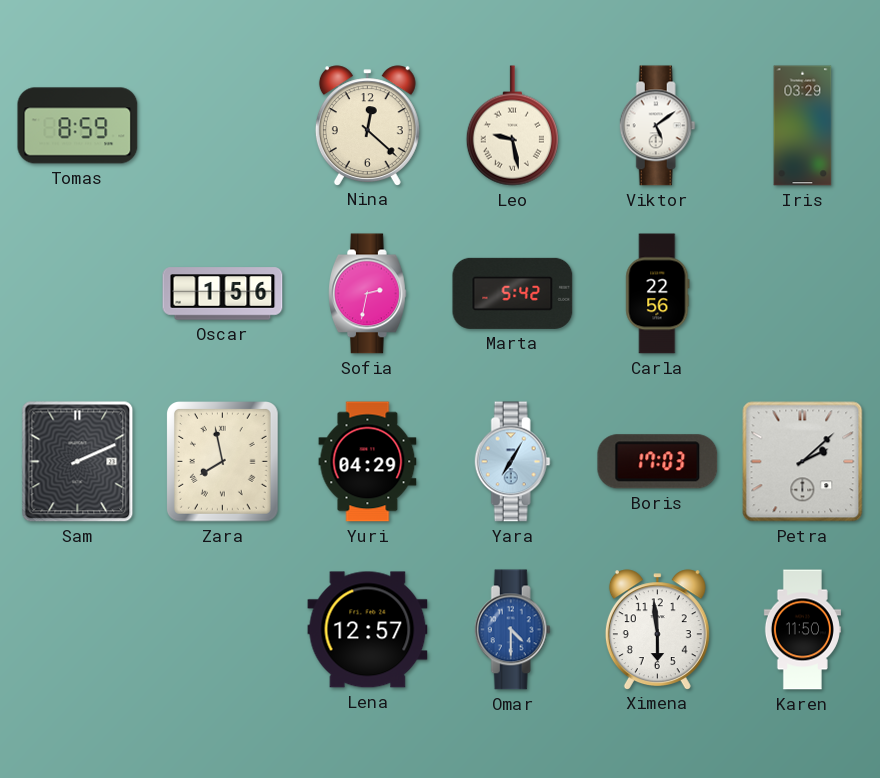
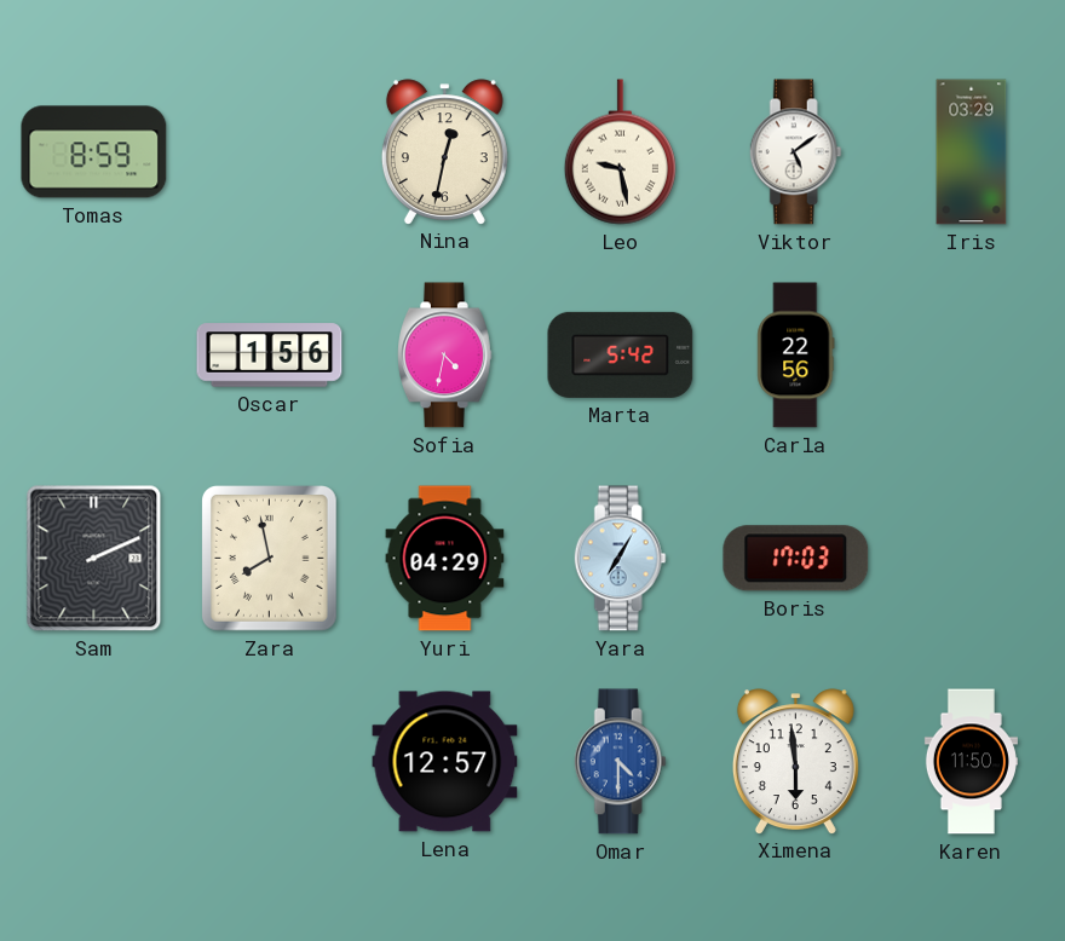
Nina: 12:22 -> 12:32 (444, 151)
Sofia: 2:32 -> 4:32 (445, 356)
Petra: 2:08 -> none (803, 462)
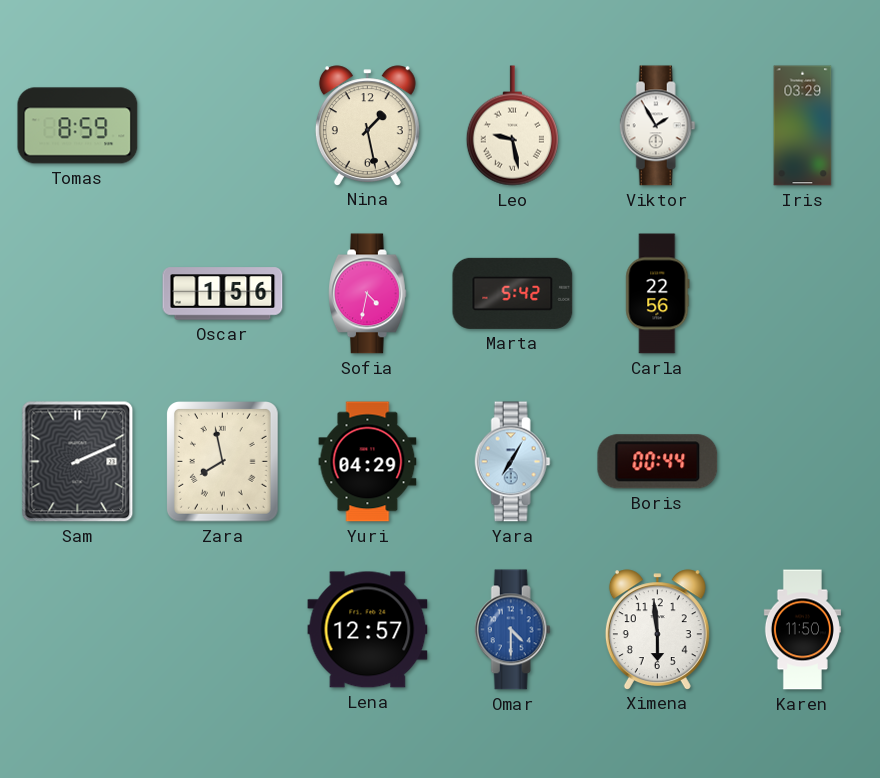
Nina: 12:32 -> 1:28 (367, 125)
Viktor: 5:09 -> 1:55 (657, 126)
Boris: 17:03 -> 00:44 (658, 462)
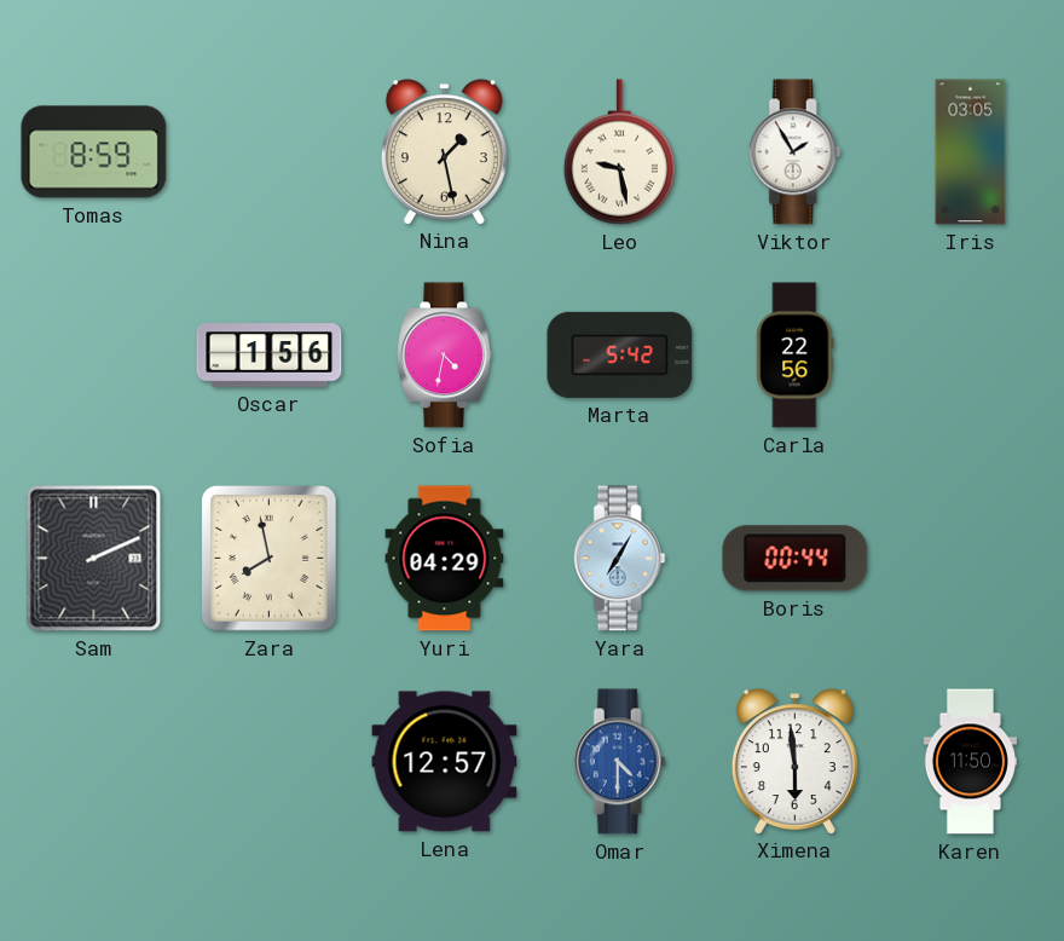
Iris: 03:29 -> 03:05 (971, 152)
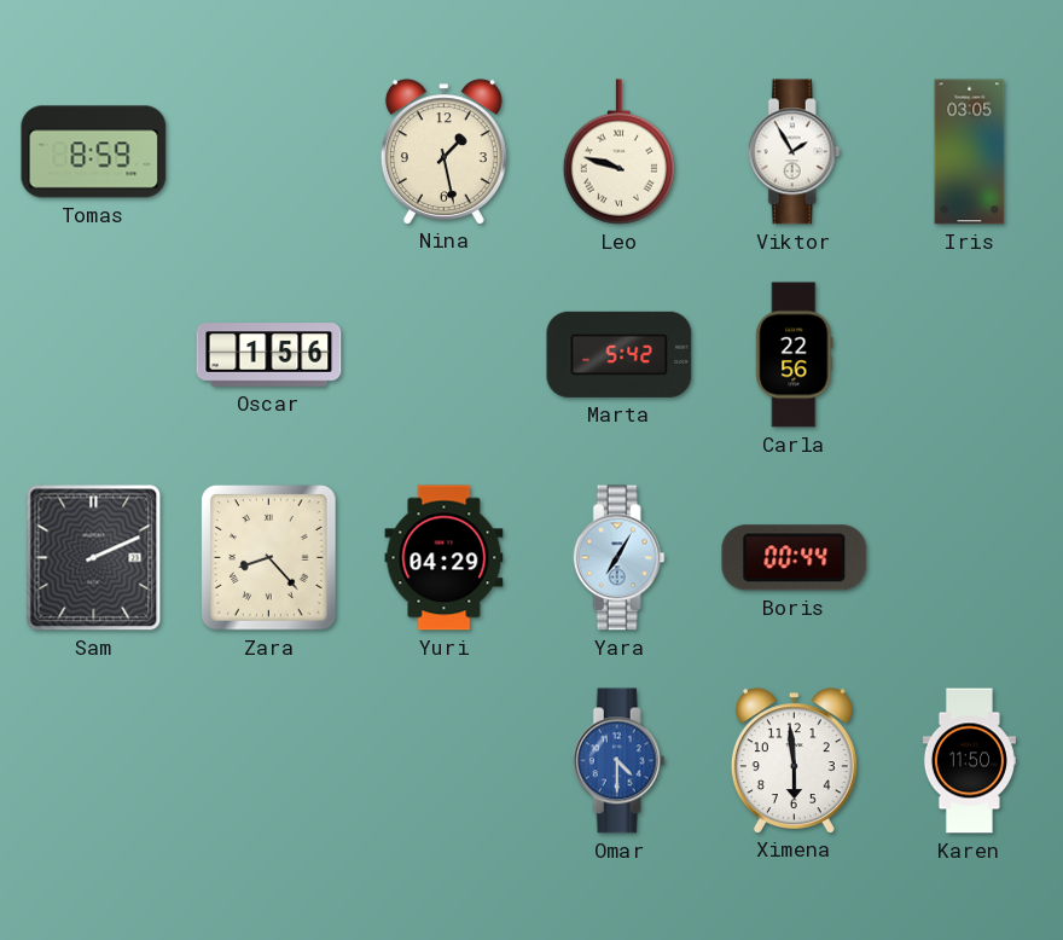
Leo: 9:28 -> 9:48 (618, 152)
Sofia: 4:32 -> none (445, 356)
Zara: 7:58 -> 8:23 (269, 558)
Lena: 12:57 -> none (445, 762)
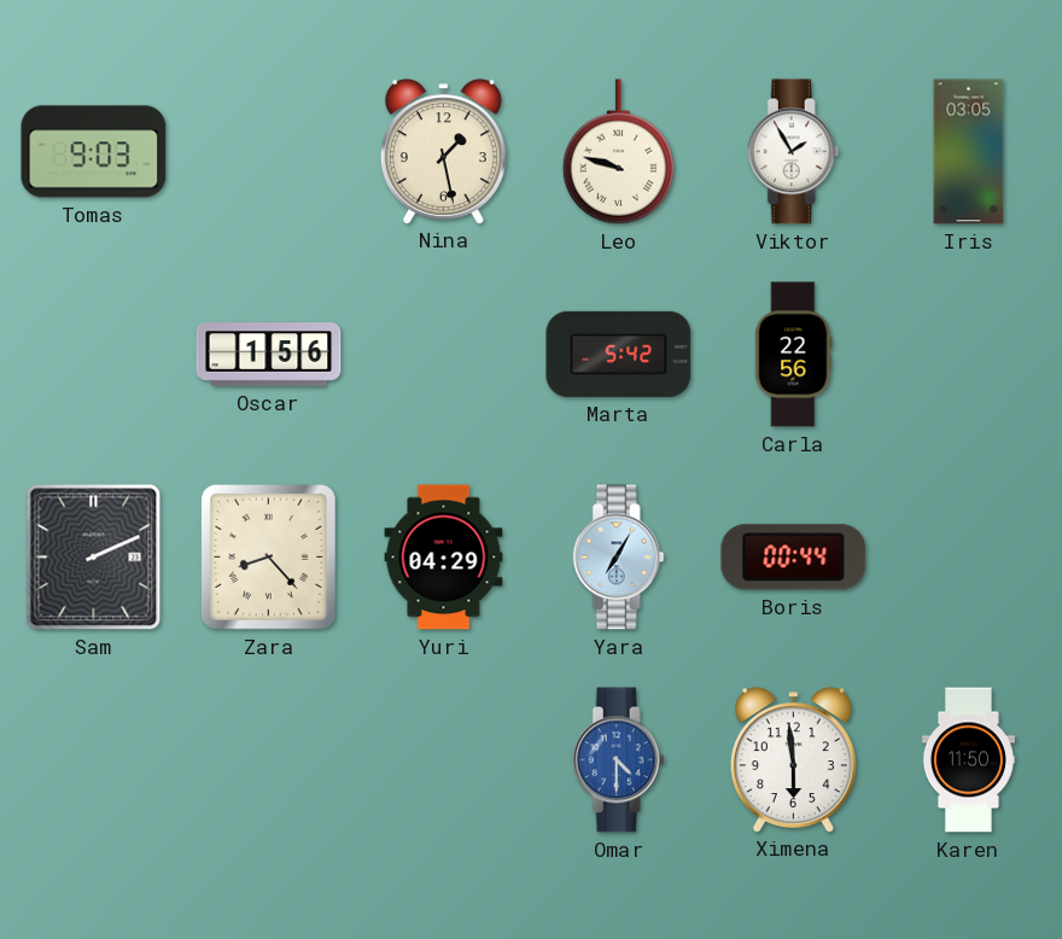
Tomas: 8:59 -> 9:03 (94, 152)
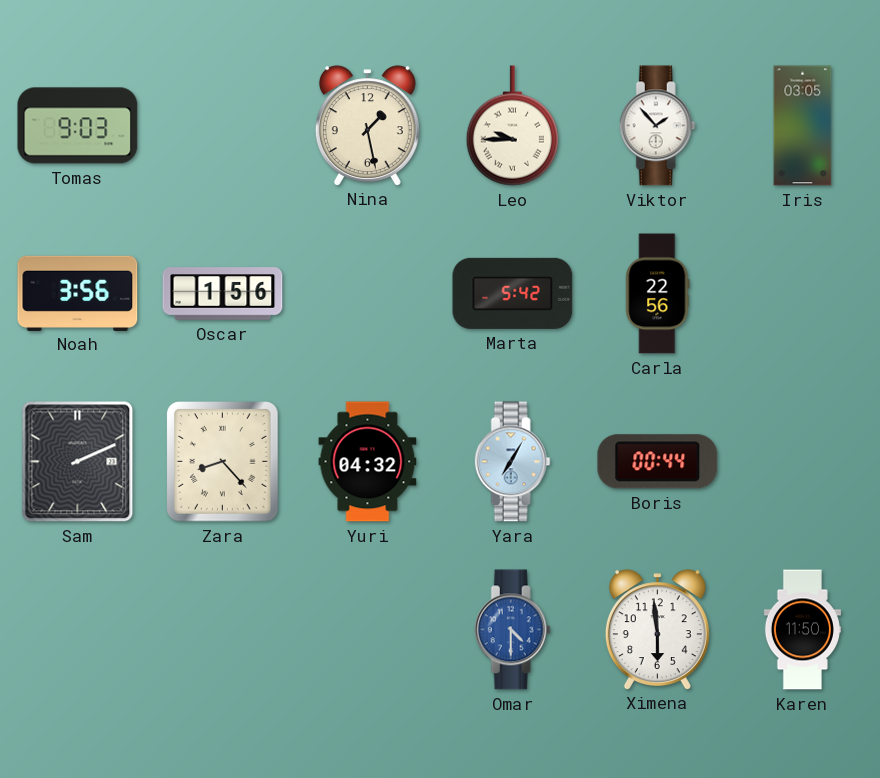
Leo: 9:48 -> 9:45 (512, 126)
Viktor: 1:55 -> 1:53 (657, 126)
Noah: none -> 3:56 (78, 293)
Yuri: 04:29 -> 04:32 (368, 462)
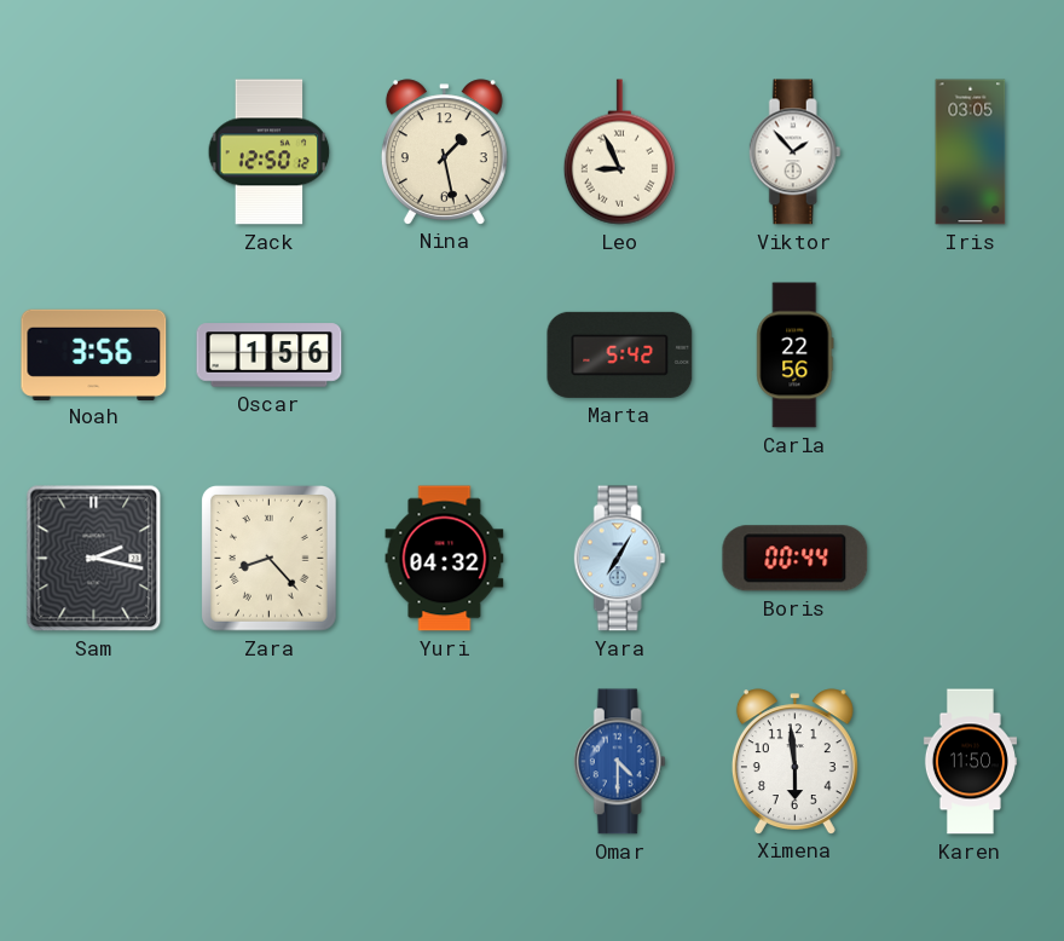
Tomas: 9:03 -> none (78, 126)
Zack: none -> 12:50 (270, 152)
Leo: 9:45 -> 8:56 (619, 152)
Sam: 2:11 -> 2:17 (94, 559)
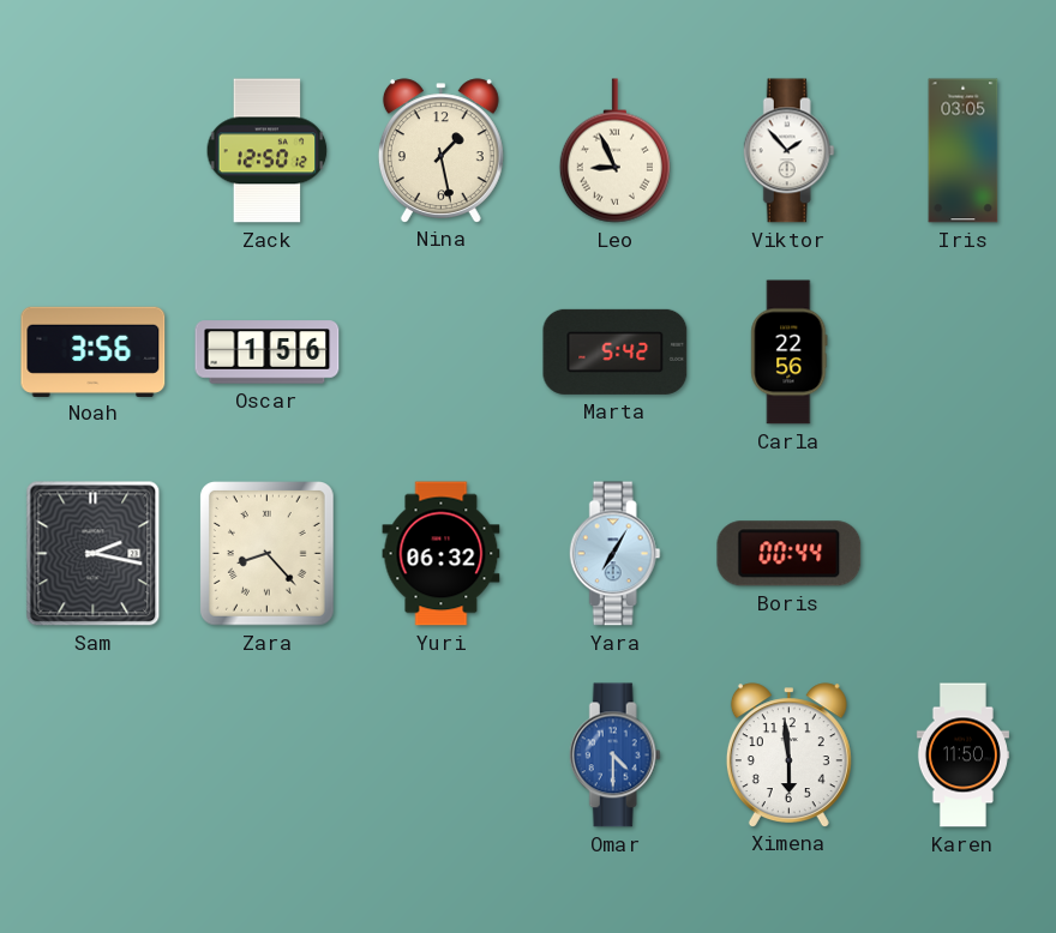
Yuri: 04:32 -> 06:32 (442, 554)
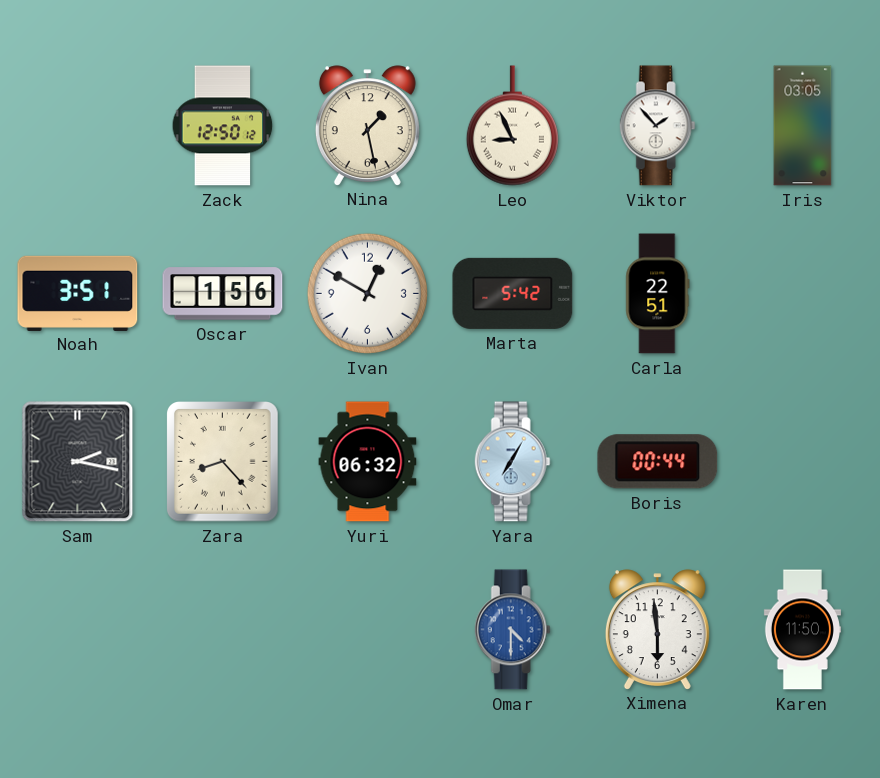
Noah: 3:56 -> 3:51 (78, 293)
Ivan: none -> 12:50 (367, 293)
Carla: 22:56 -> 22:51 (658, 294)
